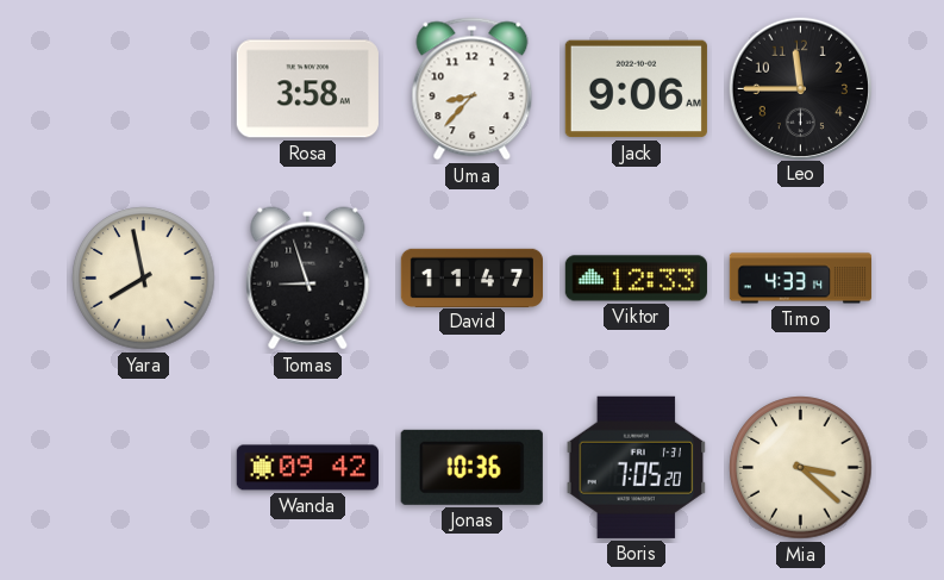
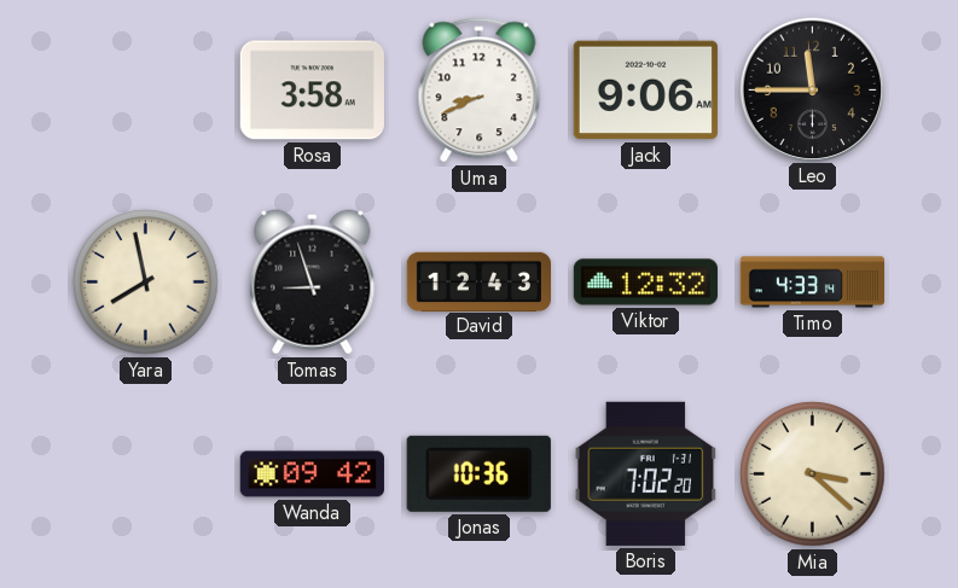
Uma: 8:37 -> 8:41 (480, 91)
David: 11:47 -> 12:43 (478, 281)
Viktor: 12:33 -> 12:32 (645, 283)
Boris: 7:05 -> 7:02 (646, 473)
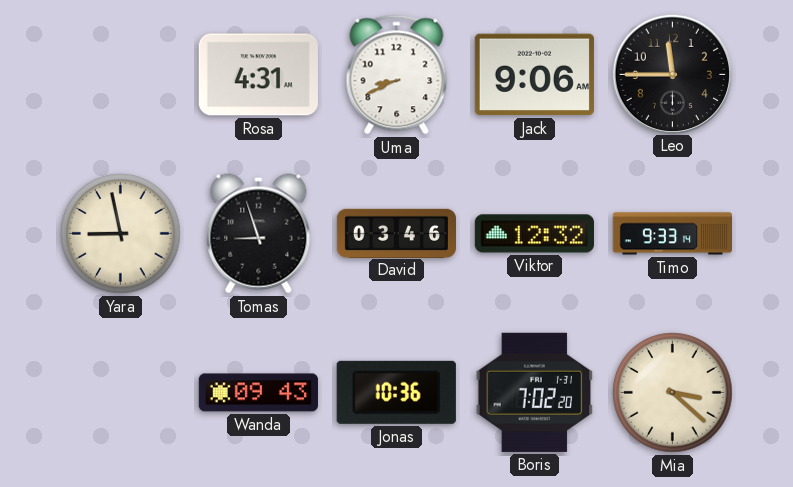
Rosa: 3:58 -> 4:31 (258, 75)
Yara: 7:58 -> 8:58 (121, 234)
David: 12:43 -> 03:46 (396, 233)
Timo: 4:33 -> 9:33 (672, 234)
Wanda: 09:42 -> 09:43 (258, 393)
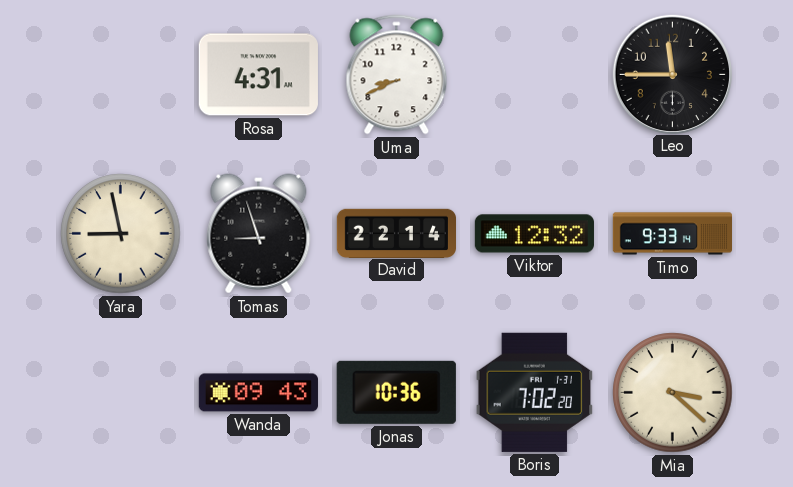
Jack: 9:06 -> none (534, 75)
David: 03:46 -> 22:14 (396, 233)
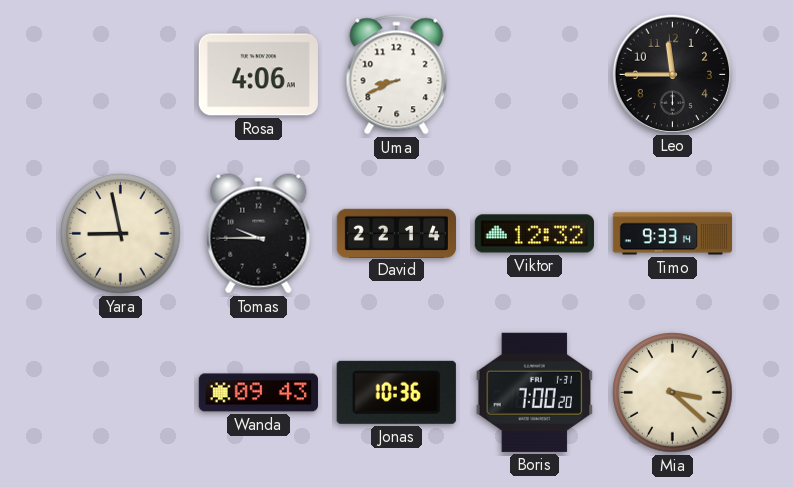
Rosa: 4:31 -> 4:06 (258, 75)
Tomas: 8:57 -> 9:45 (259, 234)
Boris: 7:02 -> 7:00 (535, 392)
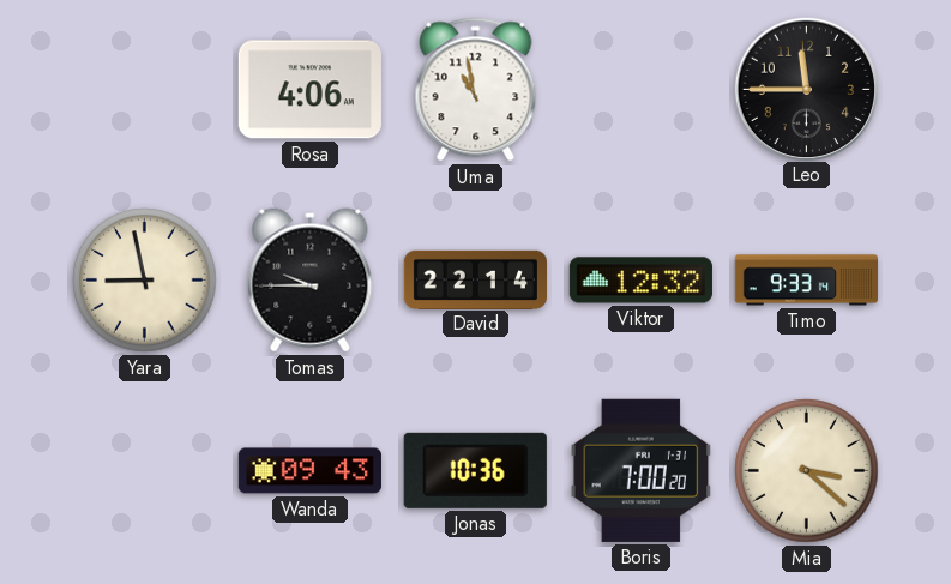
Uma: 8:41 -> 10:58 (476, 90)
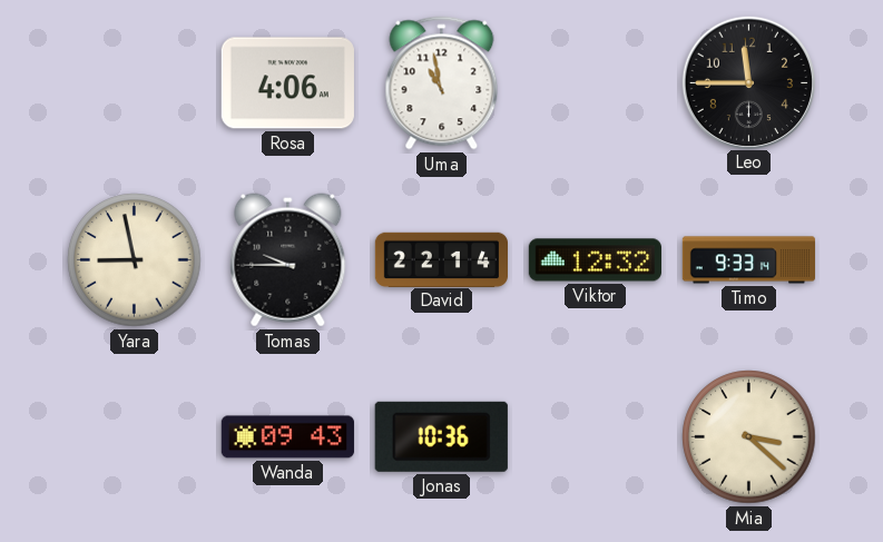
Boris: 7:00 -> none (642, 470)
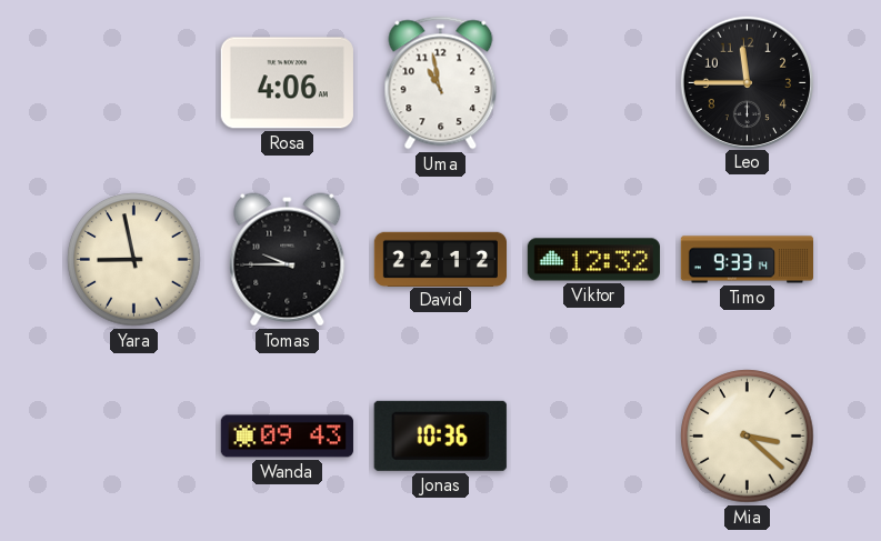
David: 22:14 -> 22:12 (440, 259)
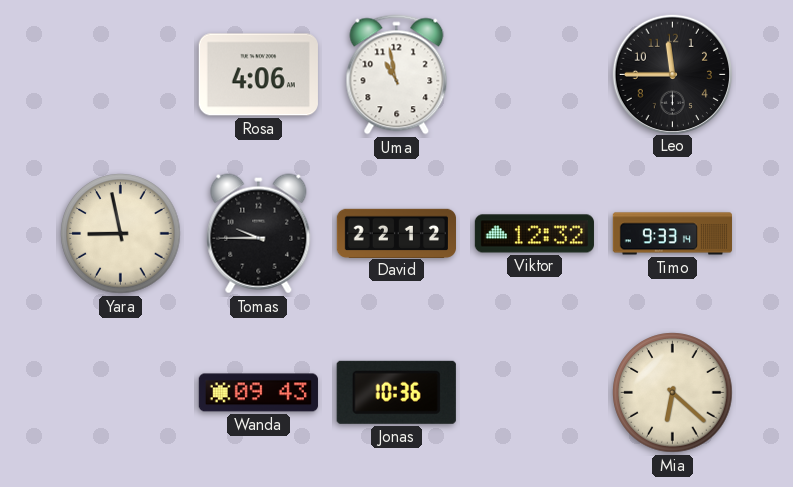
Mia: 3:22 -> 6:22 (673, 393)
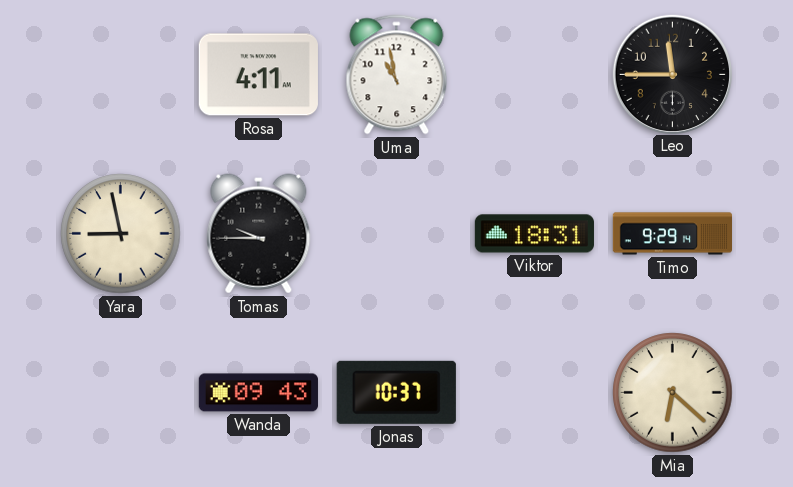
Rosa: 4:06 -> 4:11 (258, 75)
David: 22:12 -> none (396, 233)
Viktor: 12:32 -> 18:31 (534, 234)
Timo: 9:33 -> 9:29 (672, 234)
Jonas: 10:36 -> 10:37 (396, 392)
